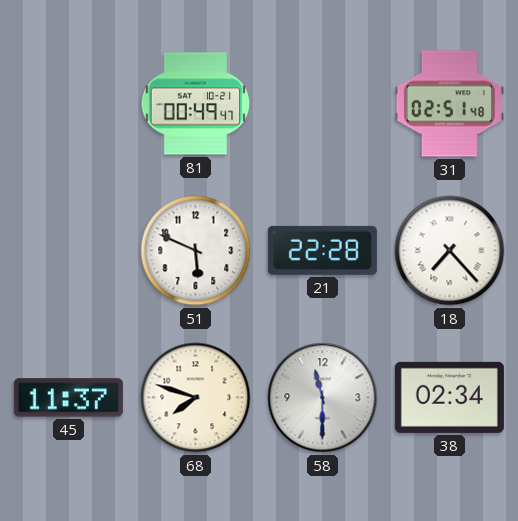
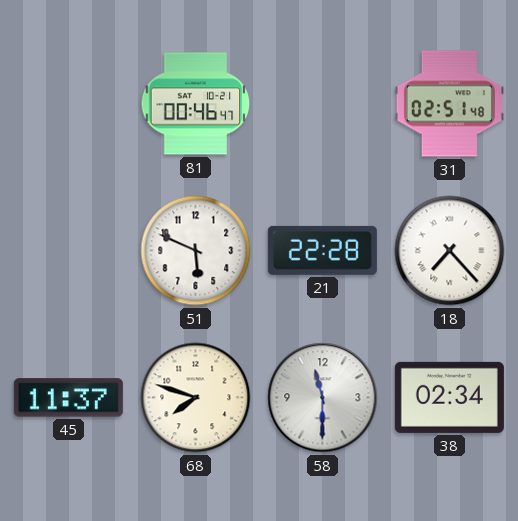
81: 00:49 -> 00:46 (196, 104)
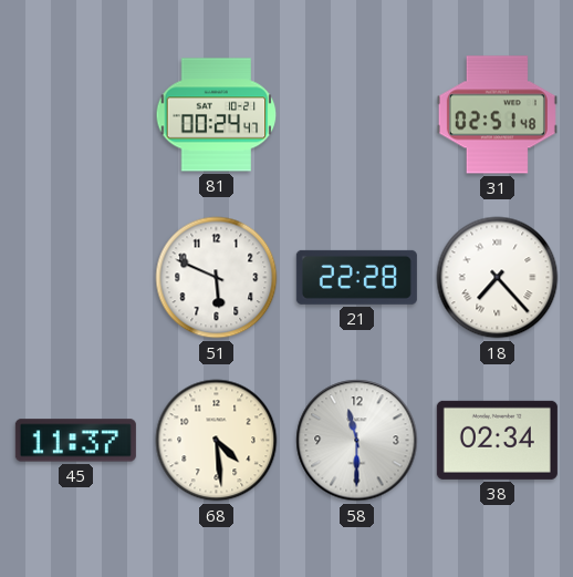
81: 00:46 -> 00:24 (217, 115)
68: 7:48 -> 4:29 (217, 441)
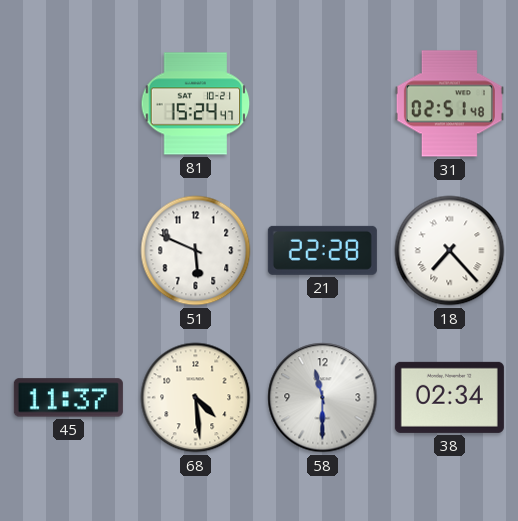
81: 00:24 -> 15:24 (196, 104)
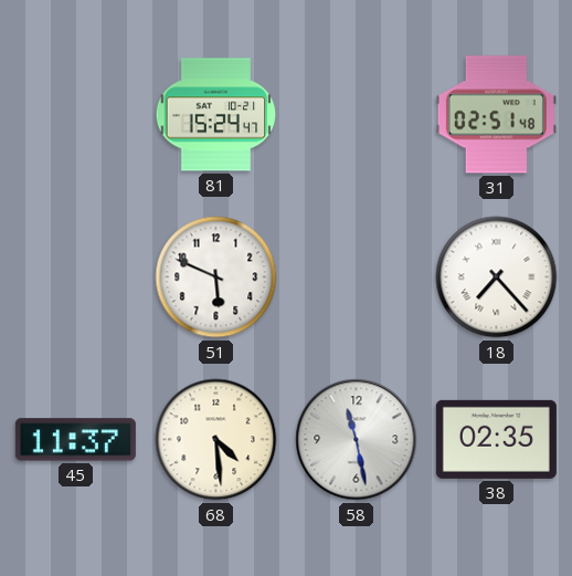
21: 22:28 -> none (322, 250)
58: 11:30 -> 11:28 (357, 440)
38: 02:34 -> 02:35 (496, 439)
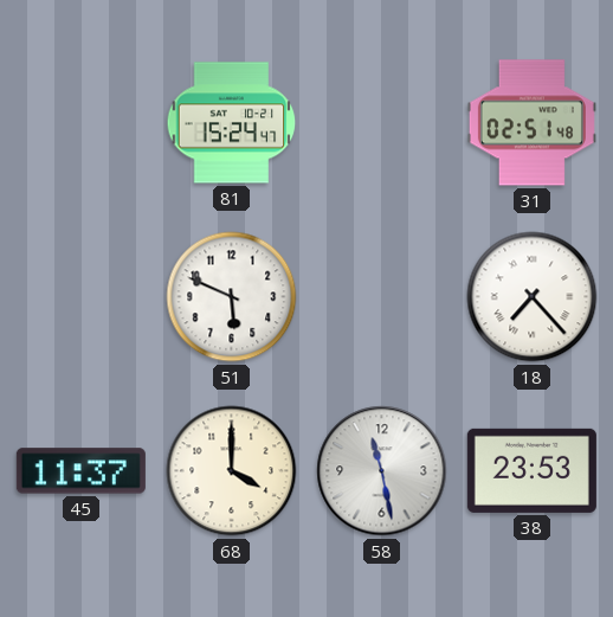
68: 4:29 -> 4:00 (232, 471)
38: 02:35 -> 23:53 (531, 470)
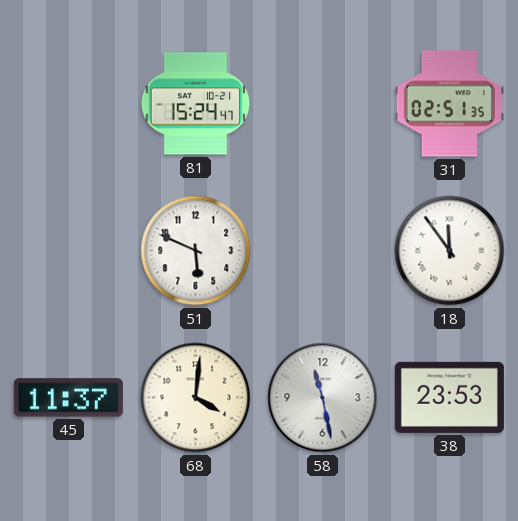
31: 02:51:48 -> 02:51:35 (449, 104)
18: 7:23 -> 11:54 (450, 251)
68: 4:00 -> 4:01 (196, 398)
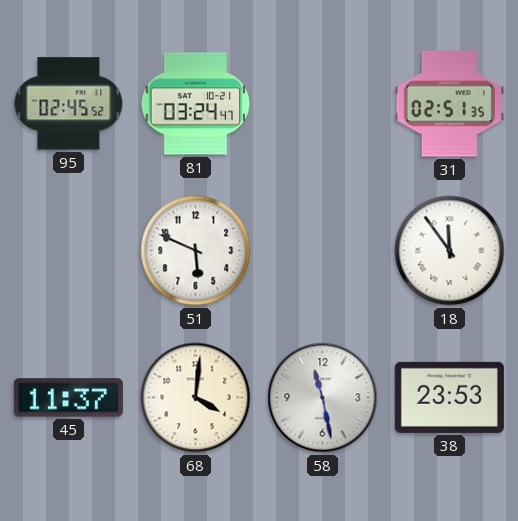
95: none -> 02:45 (69, 104)
81: 15:24 -> 03:24 (196, 104)
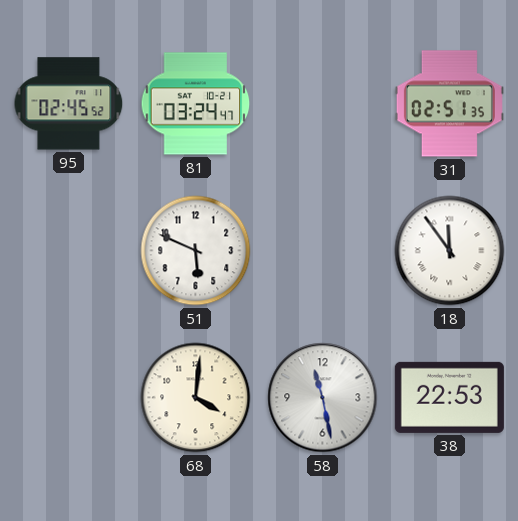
45: 11:37 -> none (68, 398)
38: 23:53 -> 22:53 (449, 397)
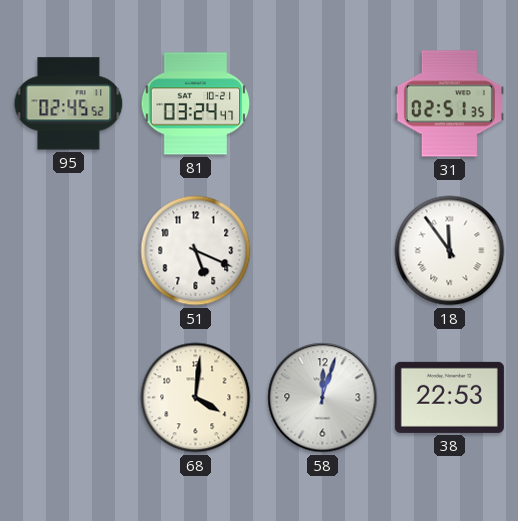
51: 5:49 -> 5:19 (196, 251)
58: 11:28 -> 12:03 (323, 398)
